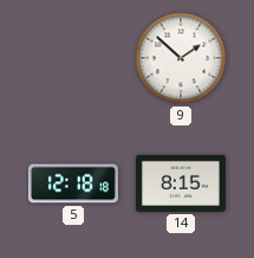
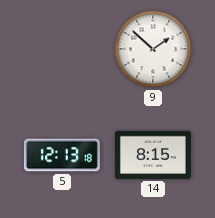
5: 12:18 -> 12:13 (62, 155)
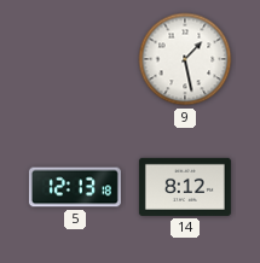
9: 1:52 -> 1:28 (185, 59)
14: 8:15 -> 8:12 (185, 187)
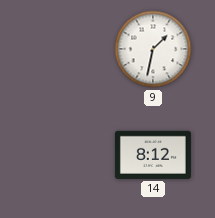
9: 1:28 -> 1:32 (153, 49)
5: 12:13 -> none (75, 187)
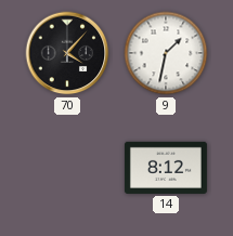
70: none -> 4:07 (67, 53)
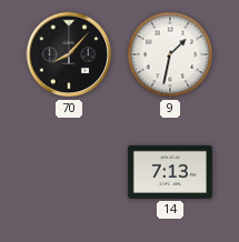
70: 4:07 -> 8:07 (69, 54)
14: 8:12 -> 7:13 (170, 172)
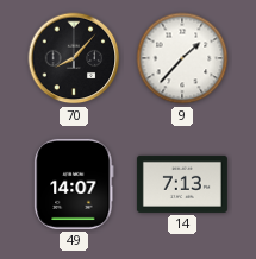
9: 1:32 -> 1:37 (182, 58)
49: none -> 14:07 (74, 184)
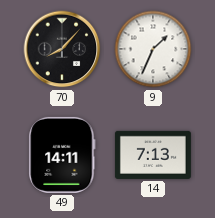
9: 1:37 -> 1:34 (153, 49)
49: 14:07 -> 14:11 (62, 155)
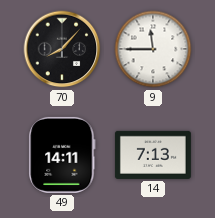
9: 1:34 -> 11:45 (153, 49)
